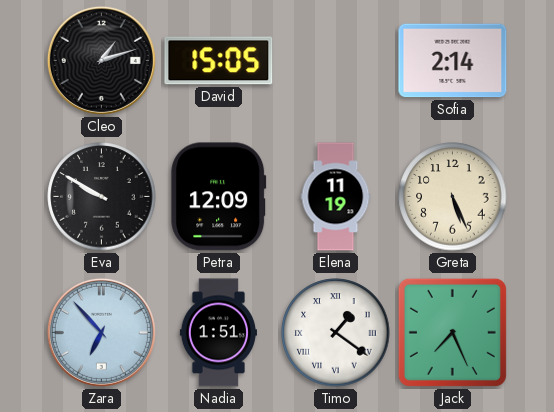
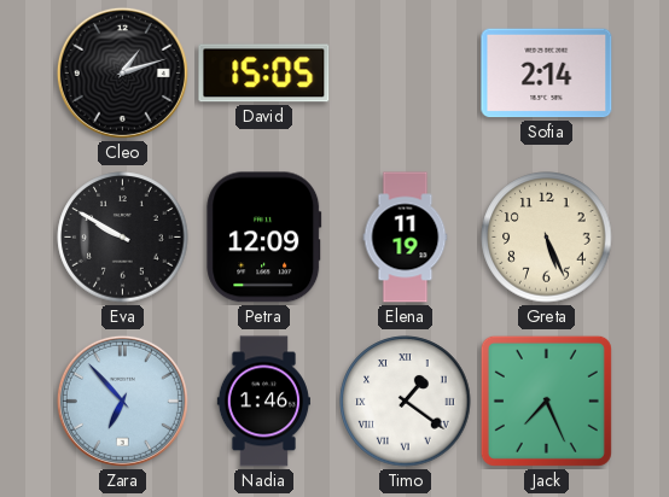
Nadia: 1:51 -> 1:46 (263, 402)
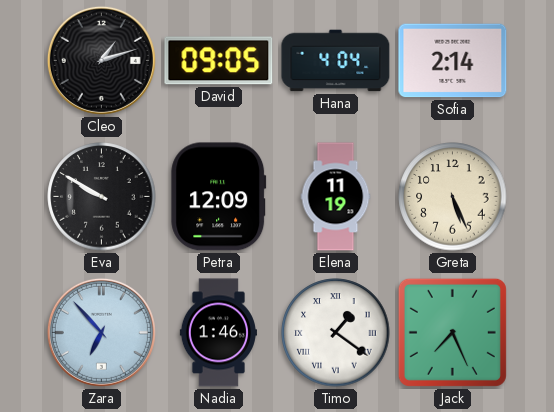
David: 15:05 -> 09:05 (219, 61)
Hana: none -> 4:04 (336, 61)
